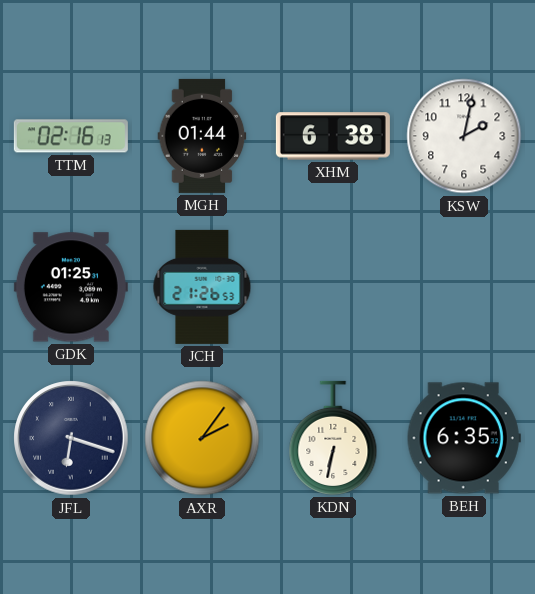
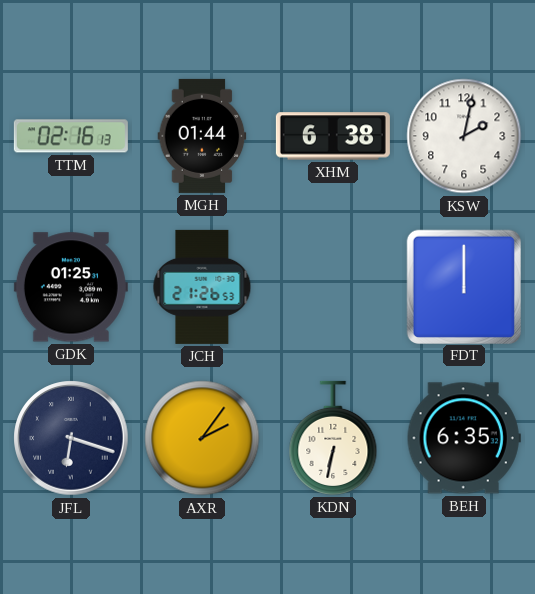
FDT: none -> 12:00 (463, 286)
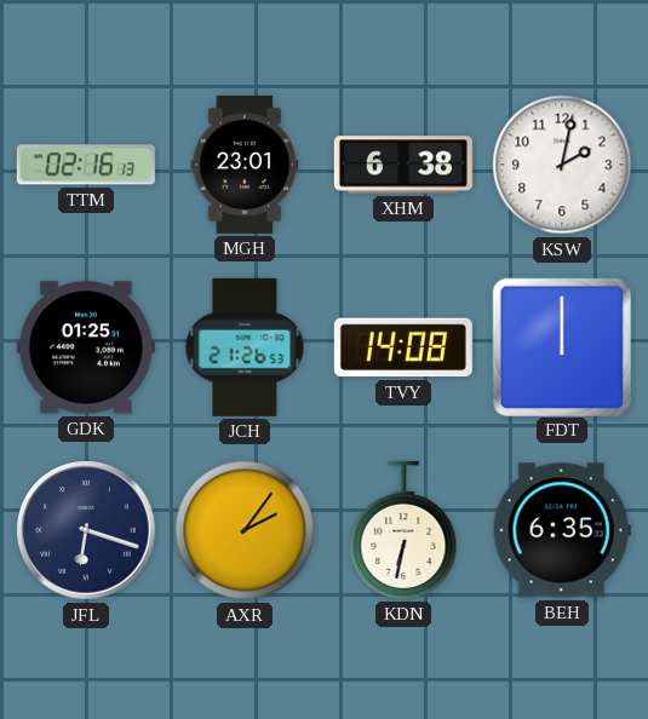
MGH: 01:44 -> 23:01 (245, 165)
TVY: none -> 14:08 (403, 347)
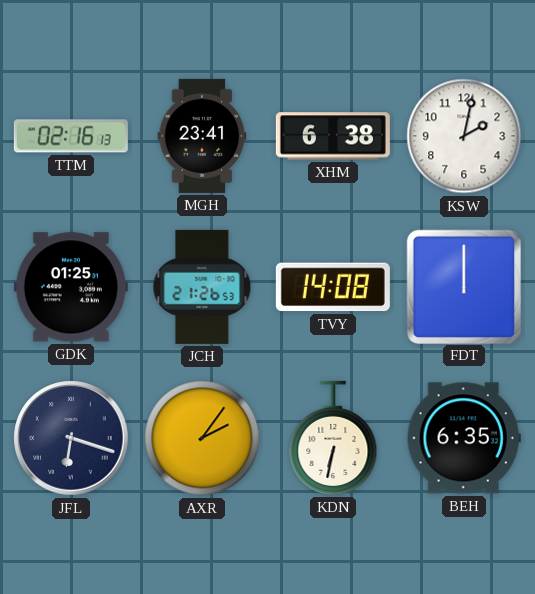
MGH: 23:01 -> 23:41 (202, 136)
